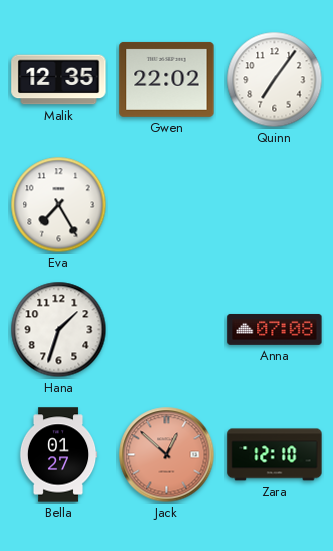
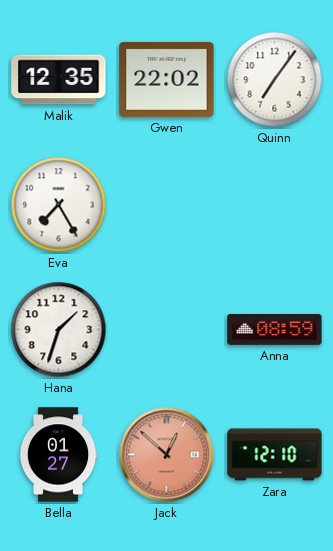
Anna: 07:08 -> 08:59 (275, 329)
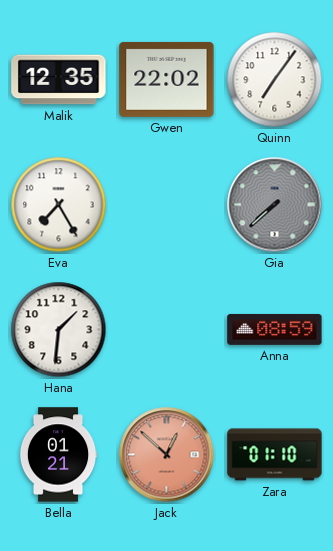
Gia: none -> 7:38 (275, 205)
Hana: 1:33 -> 1:31 (59, 330)
Bella: 01:27 -> 01:21 (58, 455)
Zara: 12:10 -> 01:10 (275, 455)
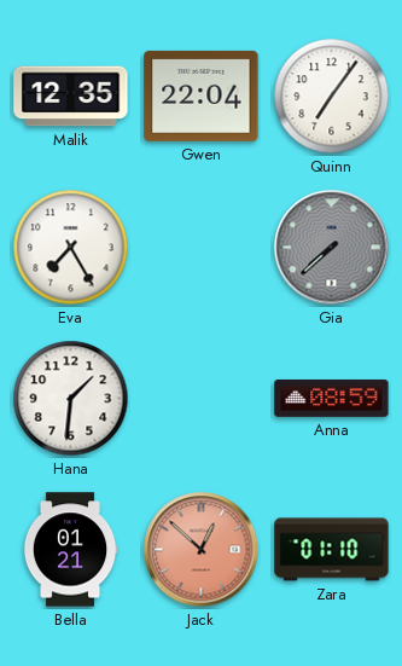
Gwen: 22:02 -> 22:04 (202, 95)
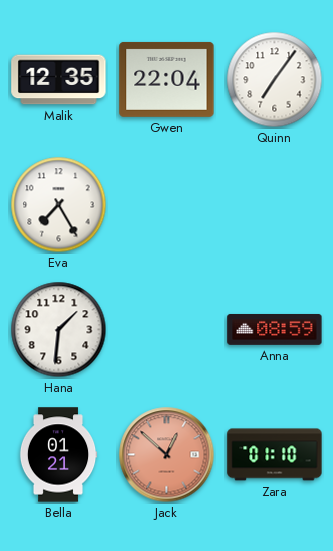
Gia: 7:38 -> none (332, 248)
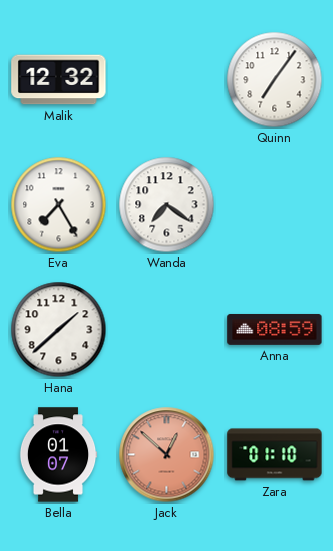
Malik: 12:35 -> 12:32 (59, 80)
Gwen: 22:04 -> none (167, 79)
Wanda: none -> 7:21 (167, 205)
Hana: 1:31 -> 1:38 (59, 330)
Bella: 01:21 -> 01:07 (58, 455)
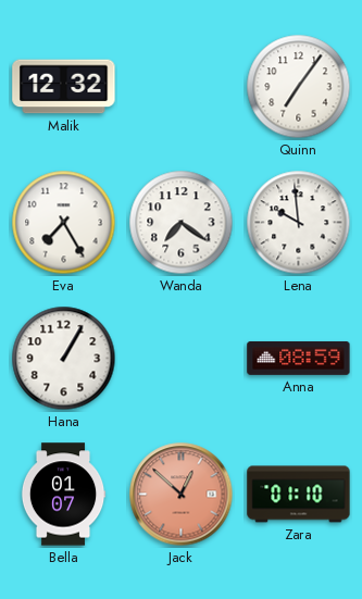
Lena: none -> 9:59 (299, 223)
Hana: 1:38 -> 1:05 (64, 359)
